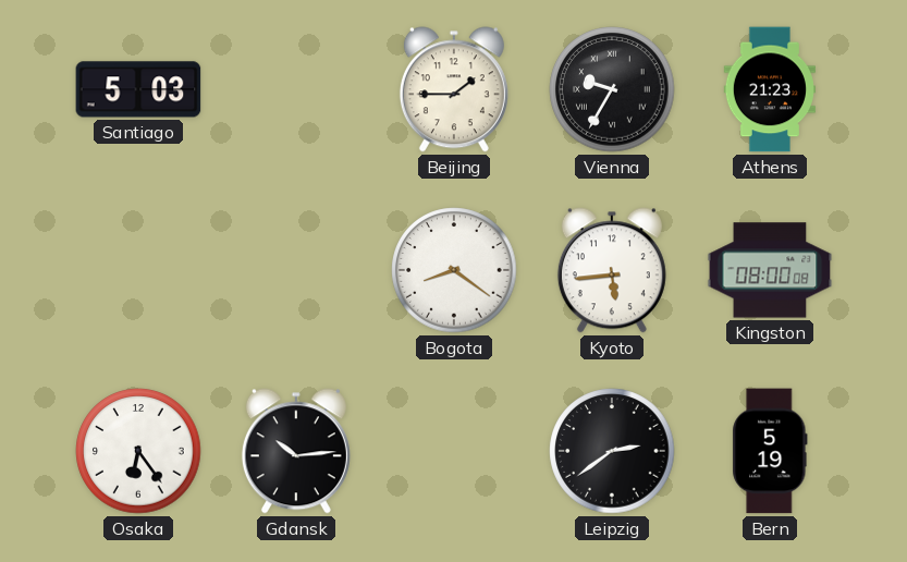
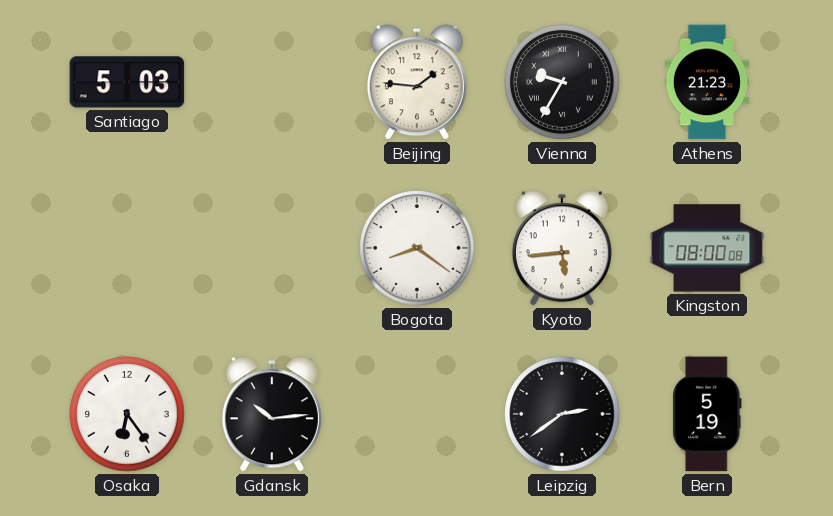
Beijing: 1:45 -> 1:46 (417, 82)
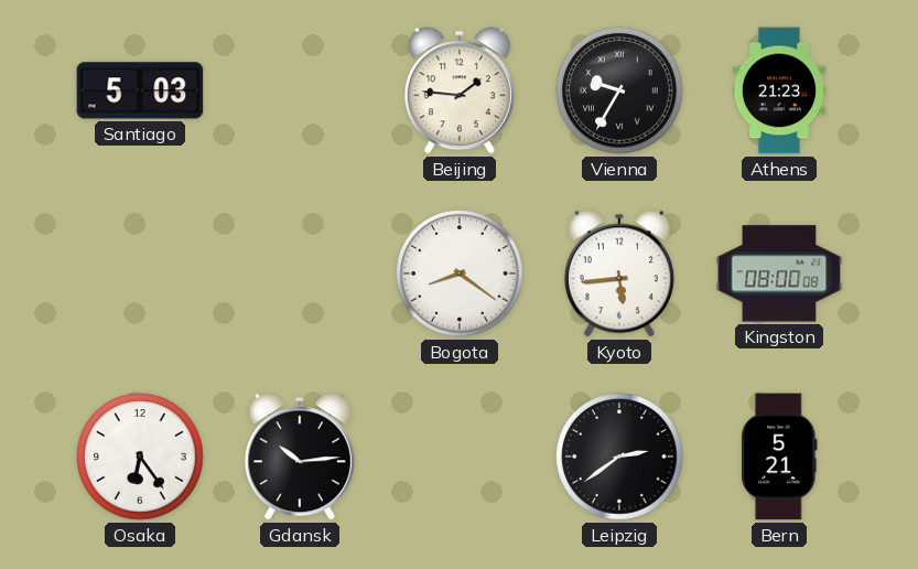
Bern: 5:19 -> 5:21 (779, 457)
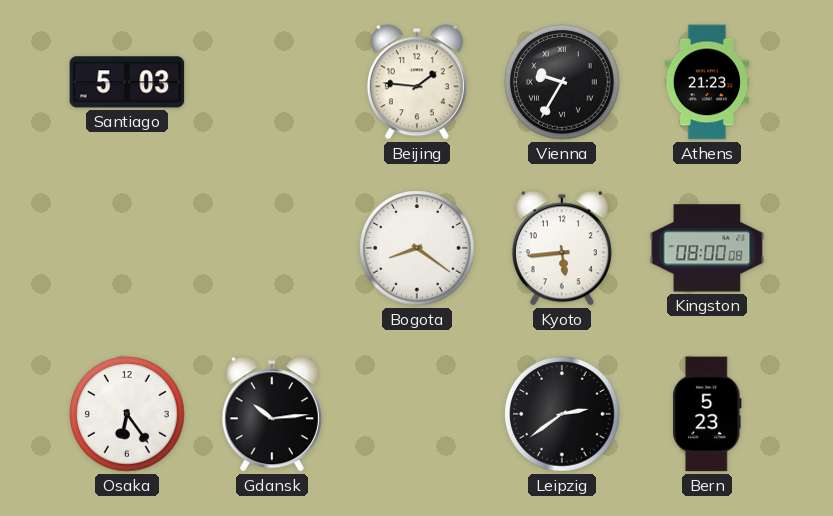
Bern: 5:21 -> 5:23 (707, 414)
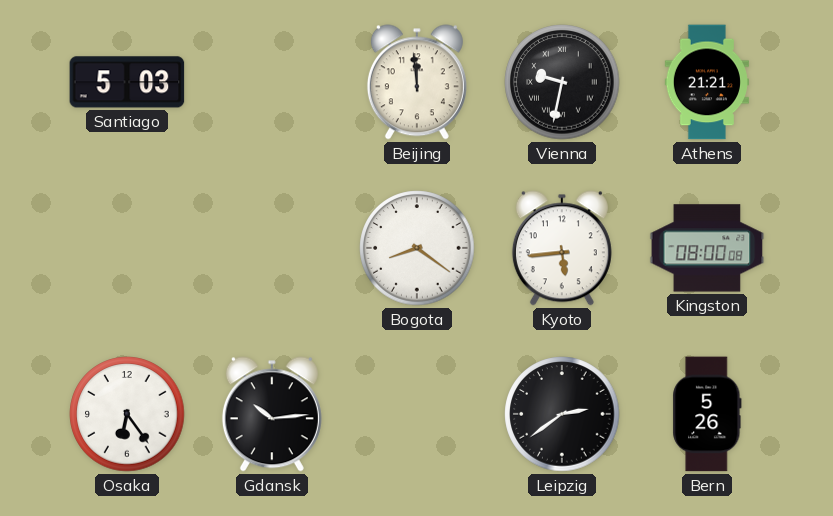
Beijing: 1:46 -> 11:59 (417, 82)
Vienna: 9:35 -> 9:32 (562, 82)
Athens: 21:23 -> 21:21 (707, 82)
Bern: 5:23 -> 5:26 (707, 414)
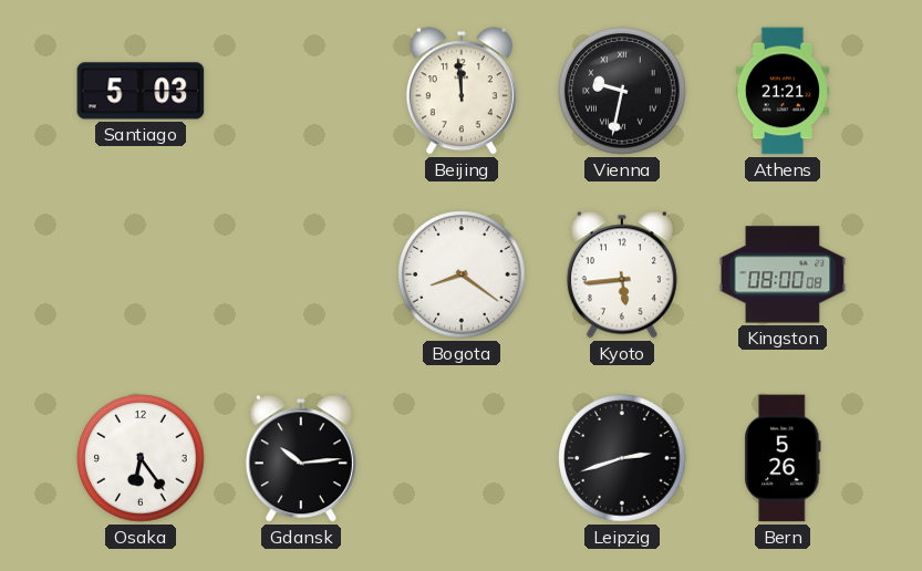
Leipzig: 2:39 -> 2:42 (622, 458)
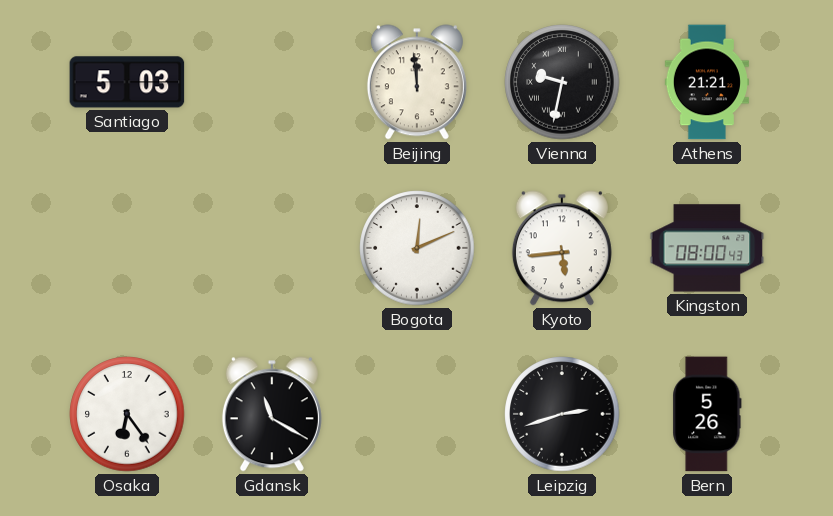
Bogota: 8:21 -> 12:11 (417, 248)
Kingston: 08:00:08 -> 08:00:43 (707, 248)
Gdansk: 10:14 -> 11:20 (272, 414)
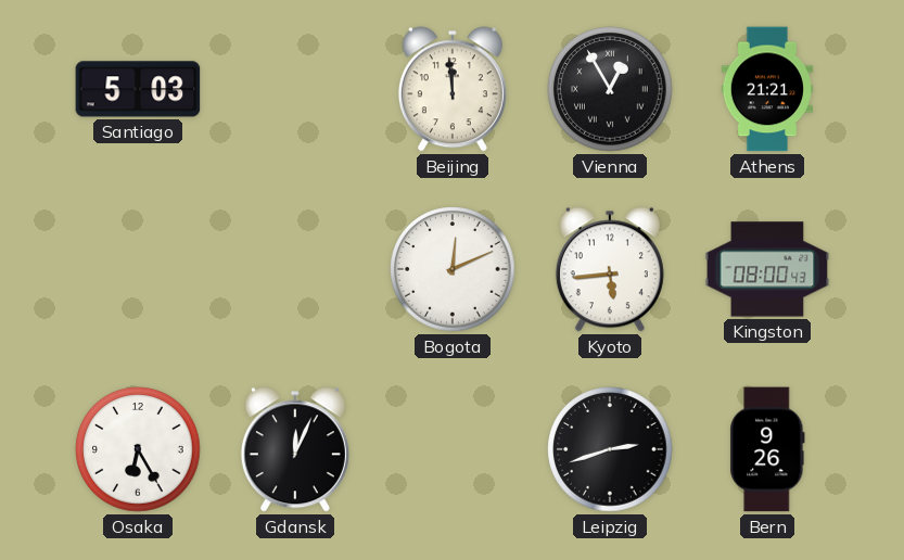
Vienna: 9:32 -> 12:55 (610, 89)
Osaka: 6:24 -> 6:25 (138, 449)
Gdansk: 11:20 -> 12:04 (295, 449)
Bern: 5:26 -> 9:26 (767, 449)
